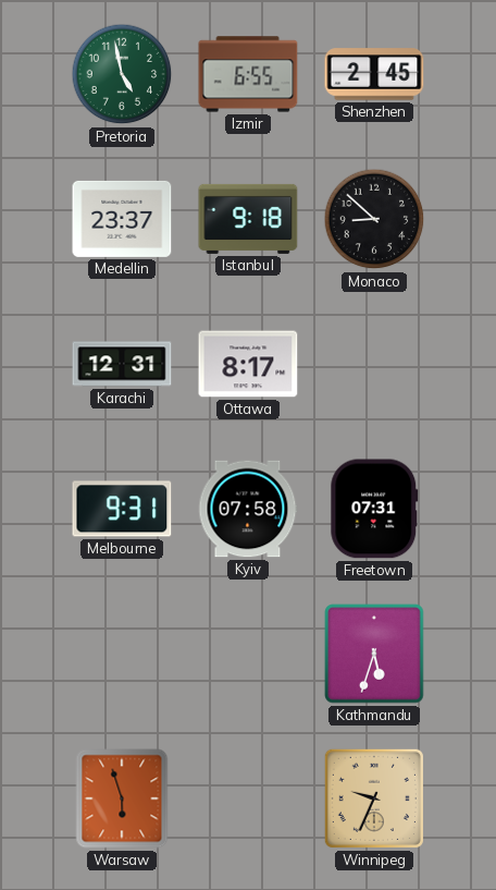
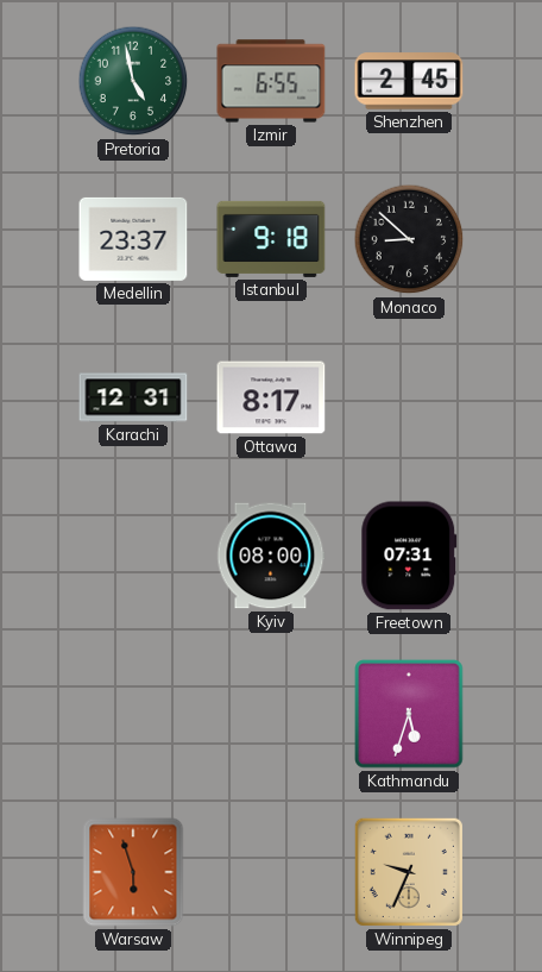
Melbourne: 9:31 -> none (122, 509)
Kyiv: 07:58 -> 08:00 (271, 556)
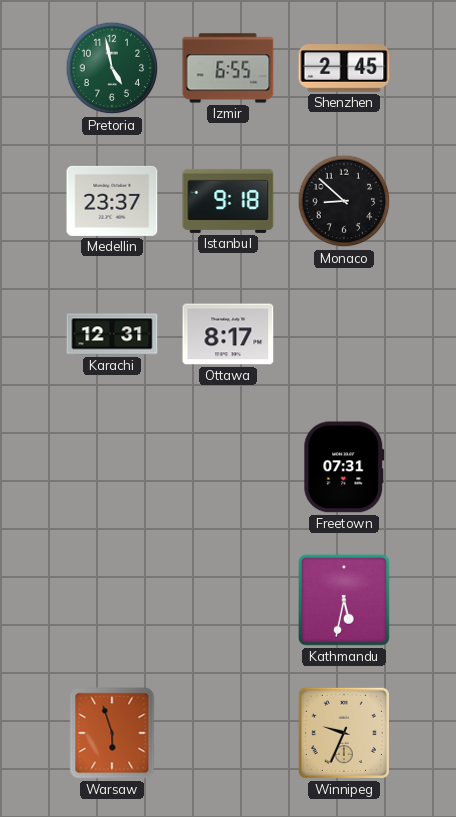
Kyiv: 08:00 -> none (271, 556)
Kathmandu: 5:33 -> 5:32 (344, 600)
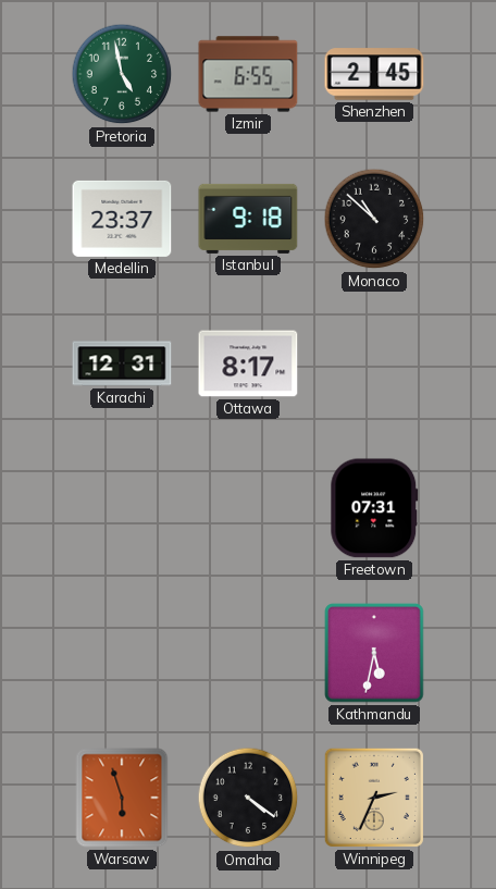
Monaco: 8:52 -> 10:52 (374, 219)
Omaha: none -> 4:21 (248, 798)
Winnipeg: 9:34 -> 2:34 (374, 798)
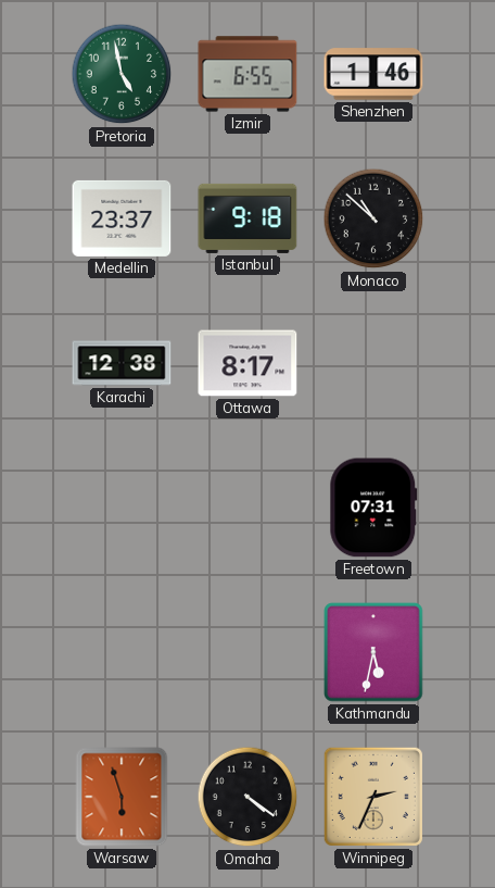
Shenzhen: 2:45 -> 1:46 (373, 74)
Karachi: 12:31 -> 12:38 (122, 363)
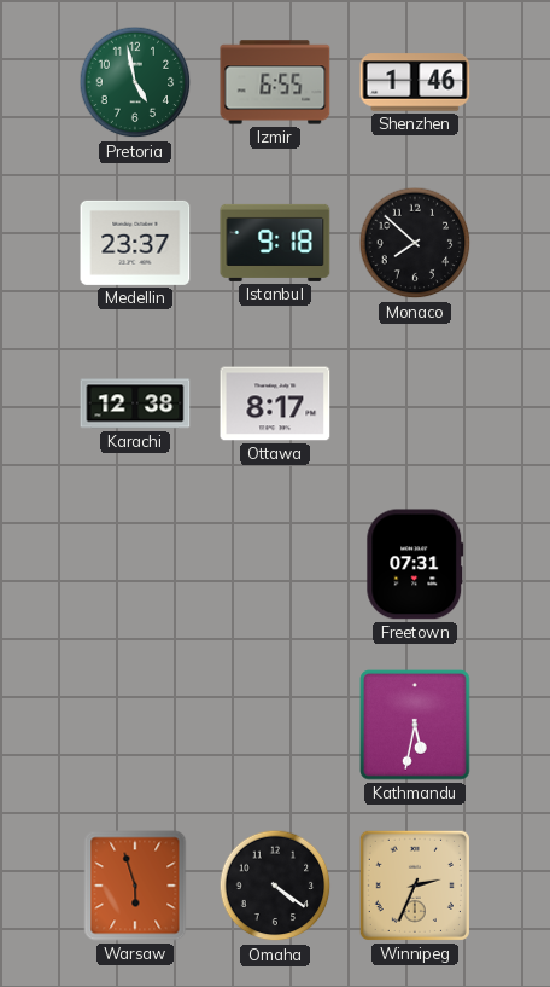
Monaco: 10:52 -> 7:52 (415, 243)
